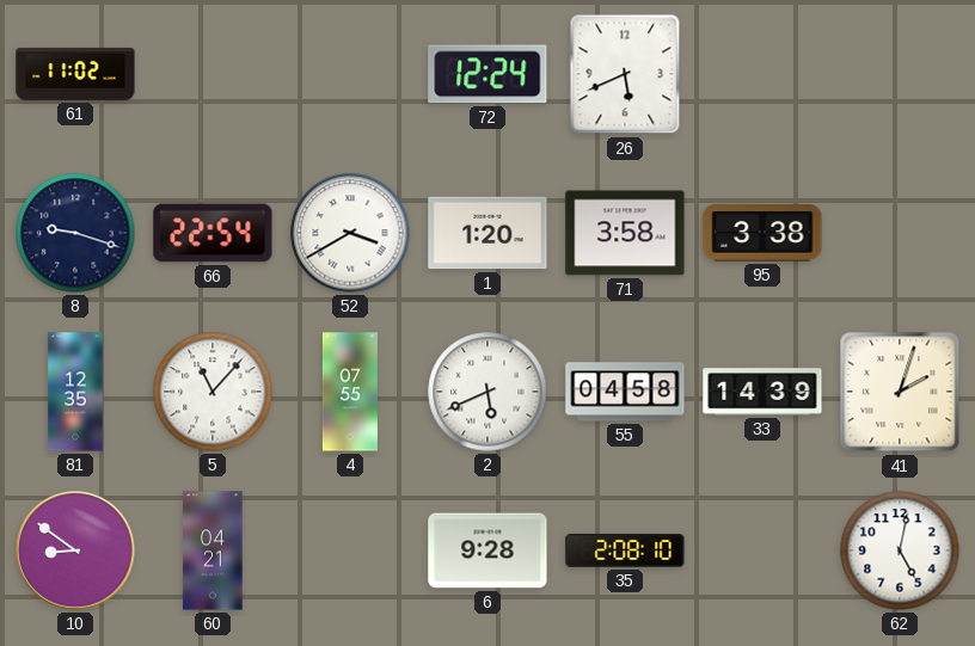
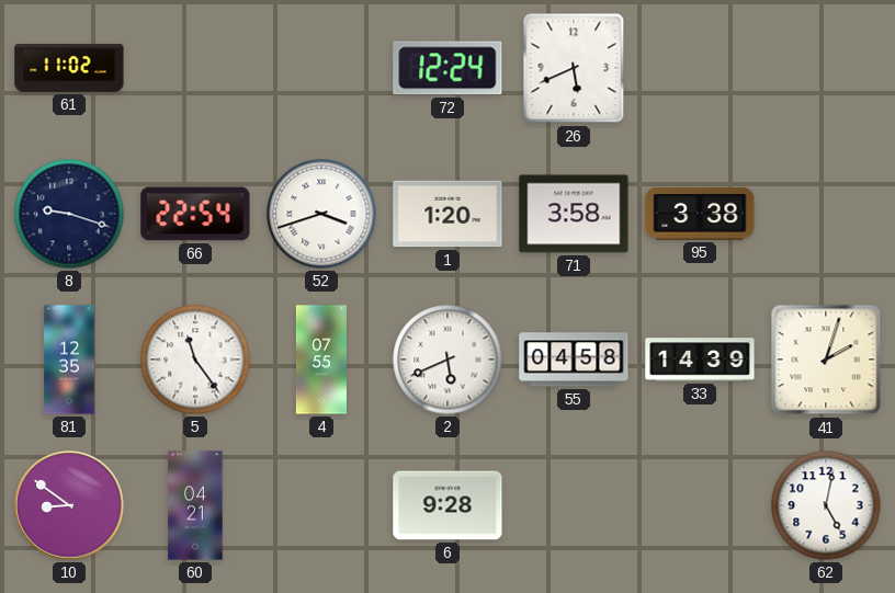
52: 3:40 -> 3:42 (321, 214)
5: 11:07 -> 11:24 (195, 360)
35: 2:08 -> none (625, 552)
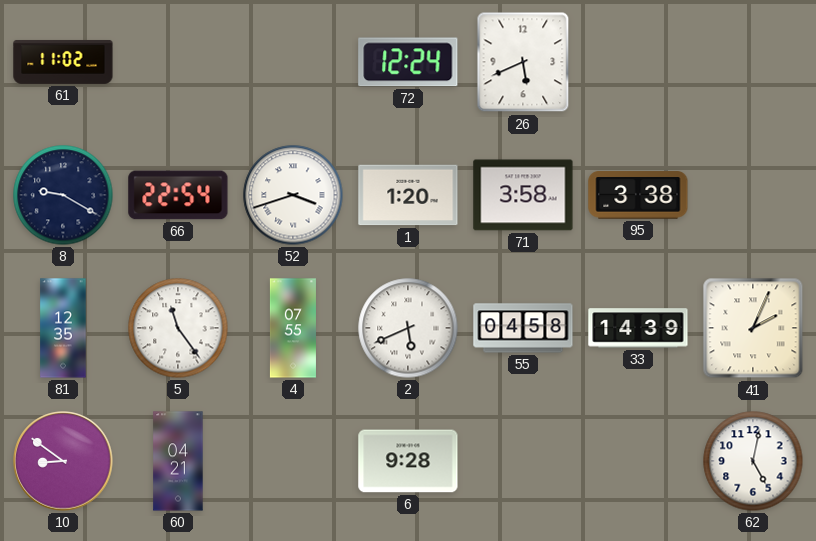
8: 9:18 -> 9:20 (63, 195)
41: 2:03 -> 2:04 (753, 328)
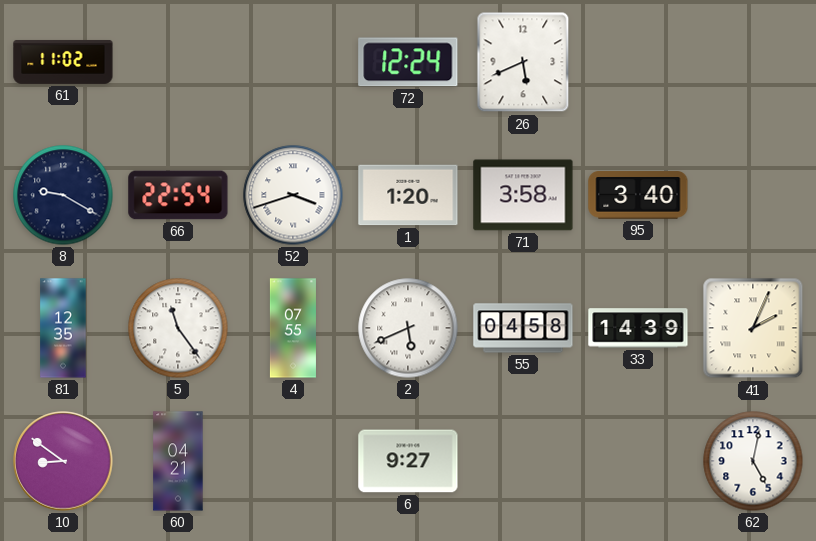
95: 3:38 -> 3:40 (638, 195)
6: 9:28 -> 9:27 (408, 461)
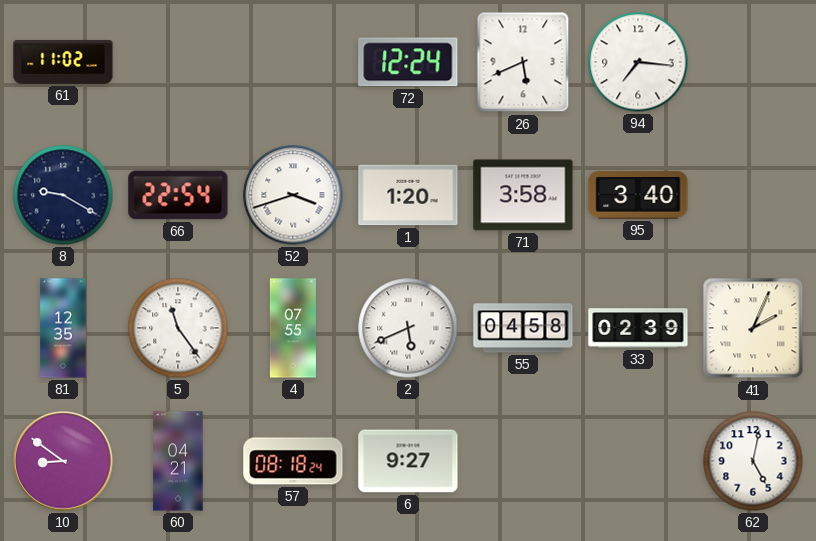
94: none -> 7:16 (638, 62)
33: 14:39 -> 02:39 (638, 328)
57: none -> 08:18 (293, 461)
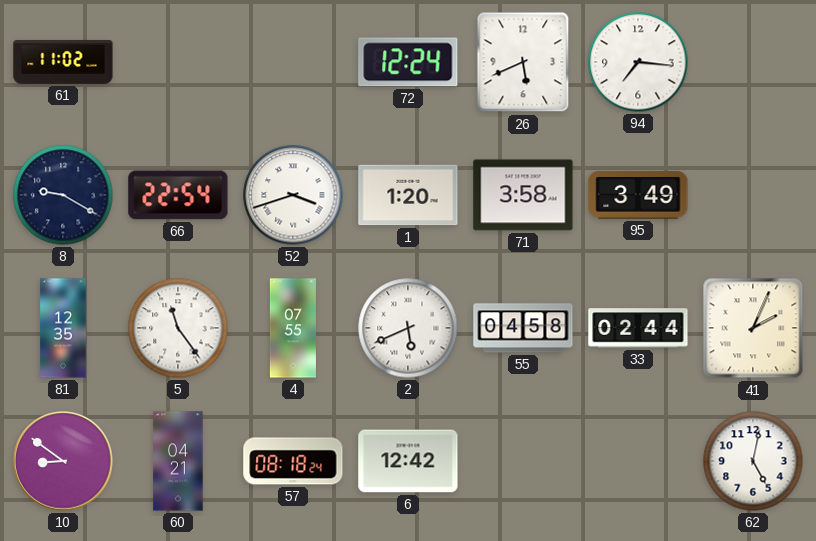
95: 3:40 -> 3:49 (638, 195)
33: 02:39 -> 02:44 (638, 328)
6: 9:27 -> 12:42 (408, 461)
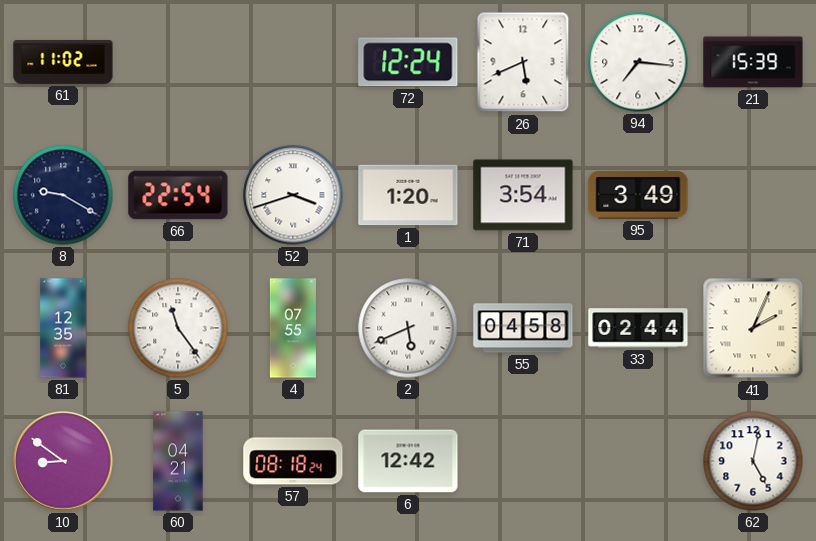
21: none -> 15:39 (753, 62)
71: 3:58 -> 3:54 (523, 195)
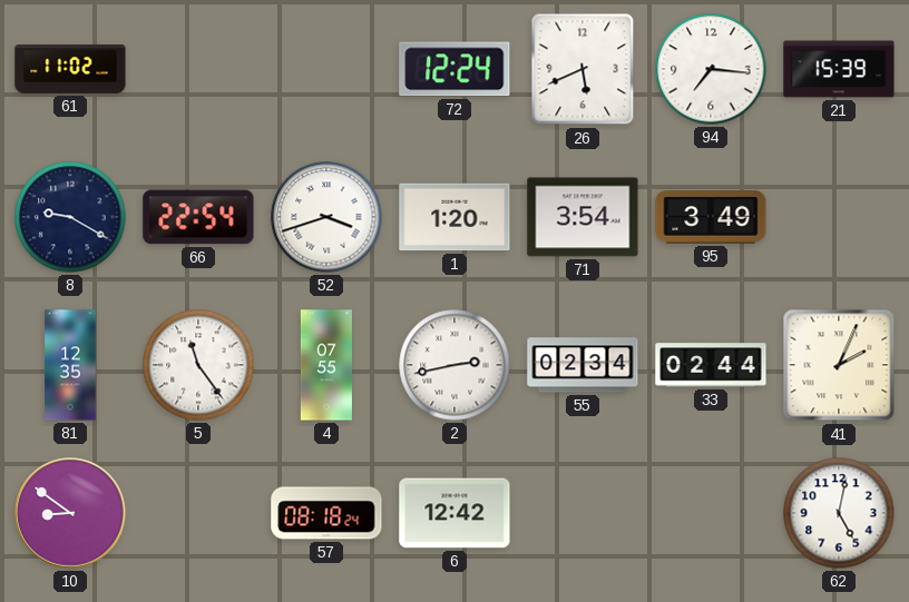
2: 5:41 -> 2:43 (454, 365)
55: 04:58 -> 02:34 (583, 365)
60: 04:21 -> none (178, 461)
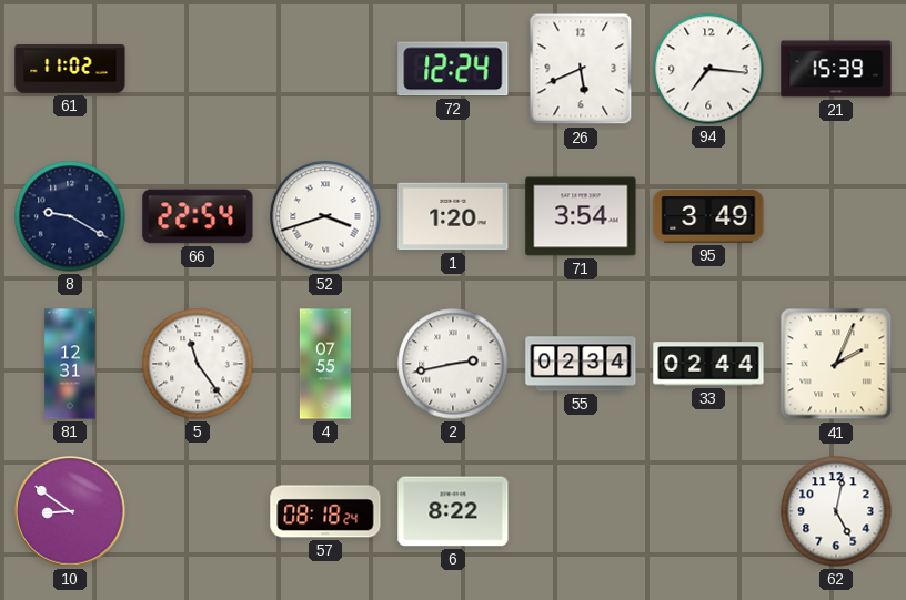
81: 12:35 -> 12:31 (70, 364)
6: 12:42 -> 8:22 (453, 511)
